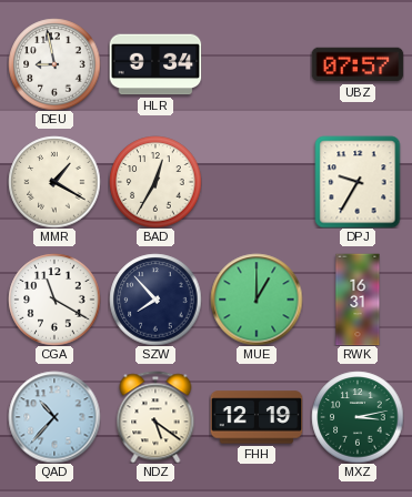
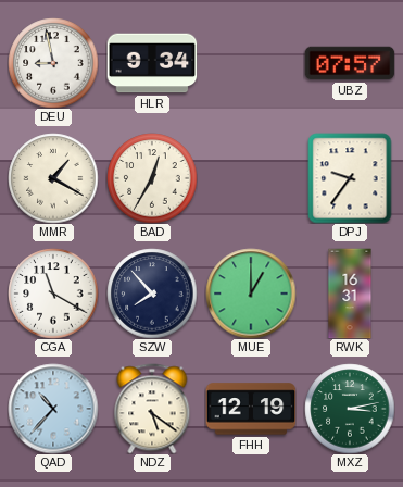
DPJ: 9:35 -> 9:36 (350, 178)
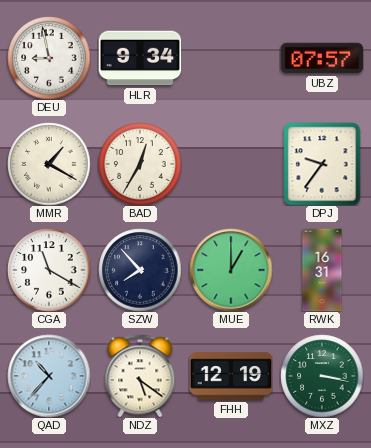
MXZ: 3:13 -> 3:17 (322, 376)
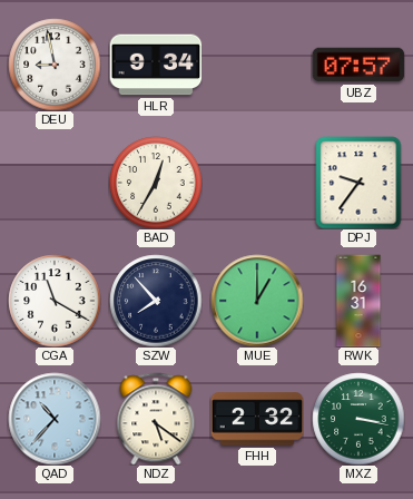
MMR: 1:20 -> none (49, 164)
FHH: 12:19 -> 2:32 (257, 419)
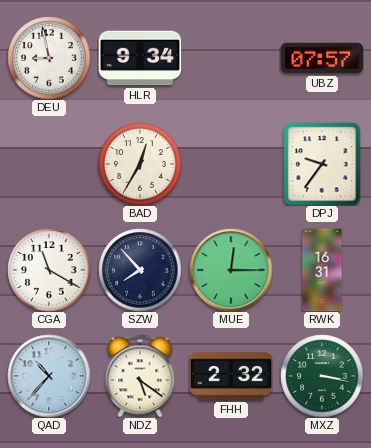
MUE: 1:00 -> 12:15 (231, 270)
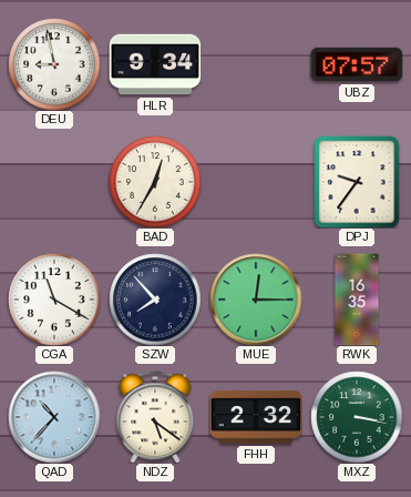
RWK: 16:31 -> 16:35 (357, 300)
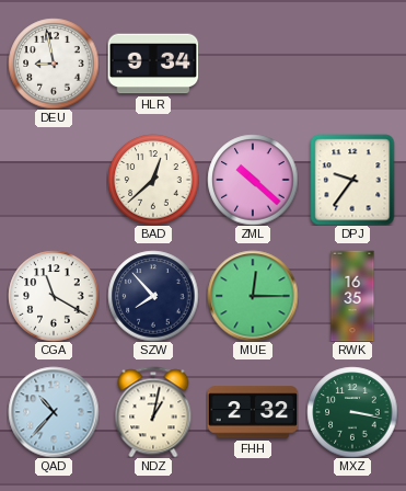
UBZ: 07:57 -> none (357, 64)
BAD: 12:35 -> 12:38 (153, 180)
ZML: none -> 10:22 (253, 180)
NDZ: 5:21 -> 1:02 (153, 412)
